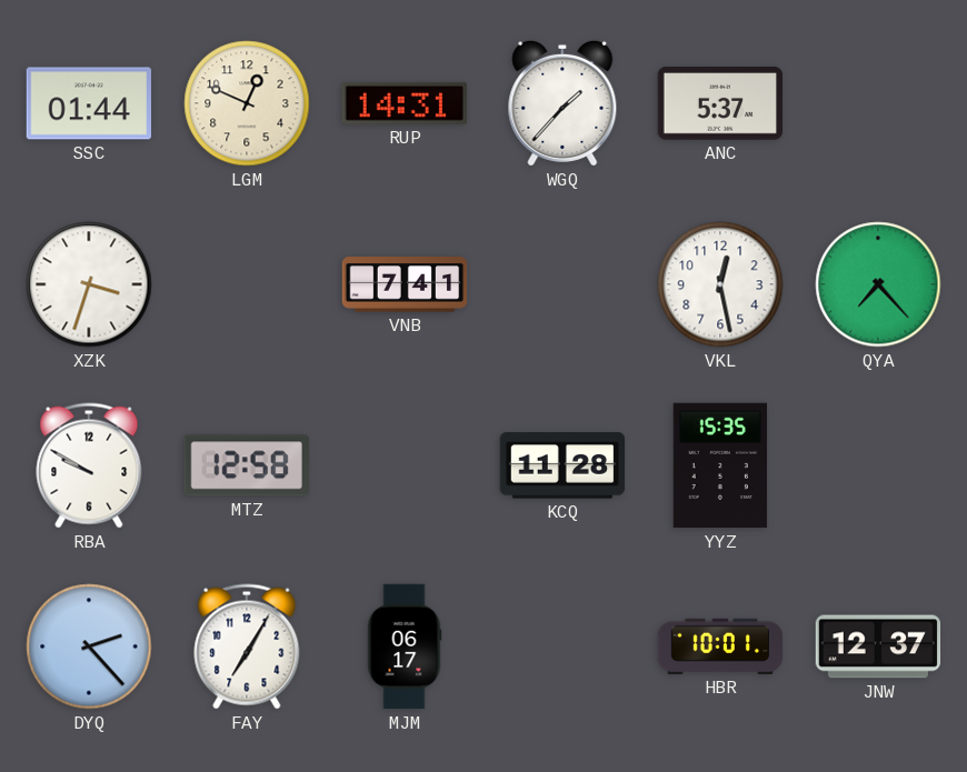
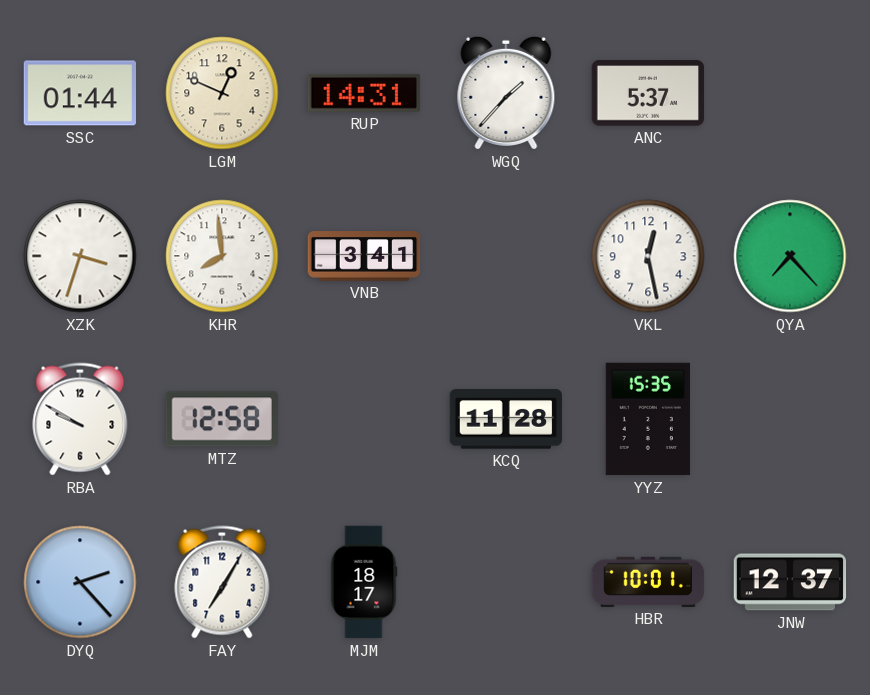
KHR: none -> 7:59 (222, 256)
VNB: 7:41 -> 3:41 (364, 256)
MJM: 06:17 -> 18:17 (364, 582)
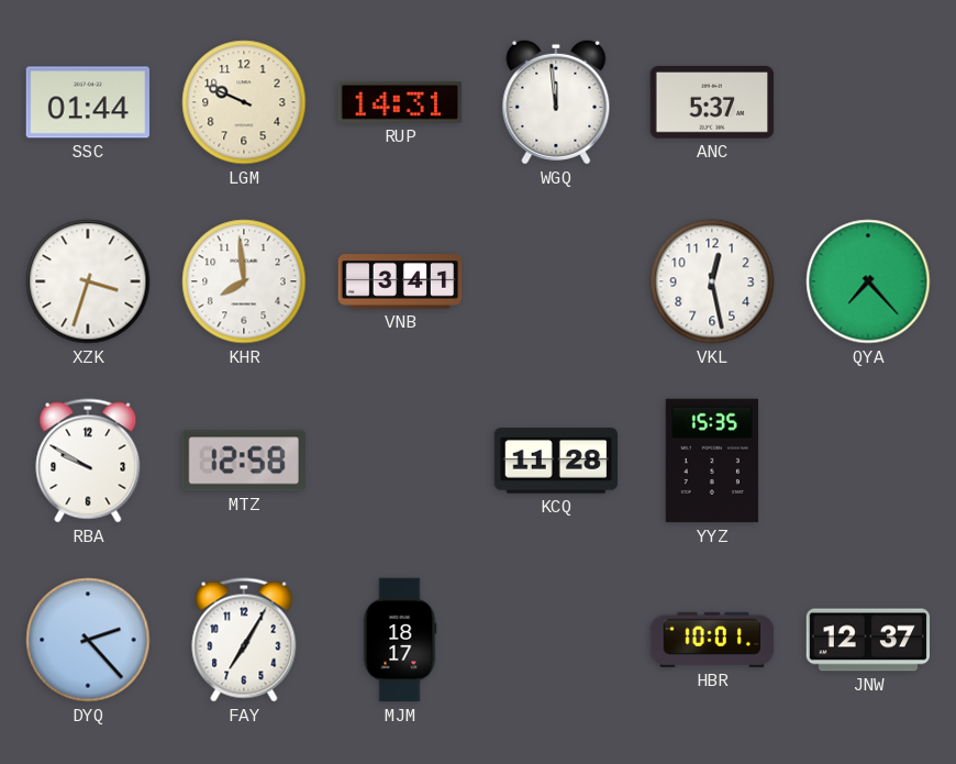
LGM: 12:49 -> 9:49 (244, 102)
WGQ: 1:37 -> 11:59 (556, 102)
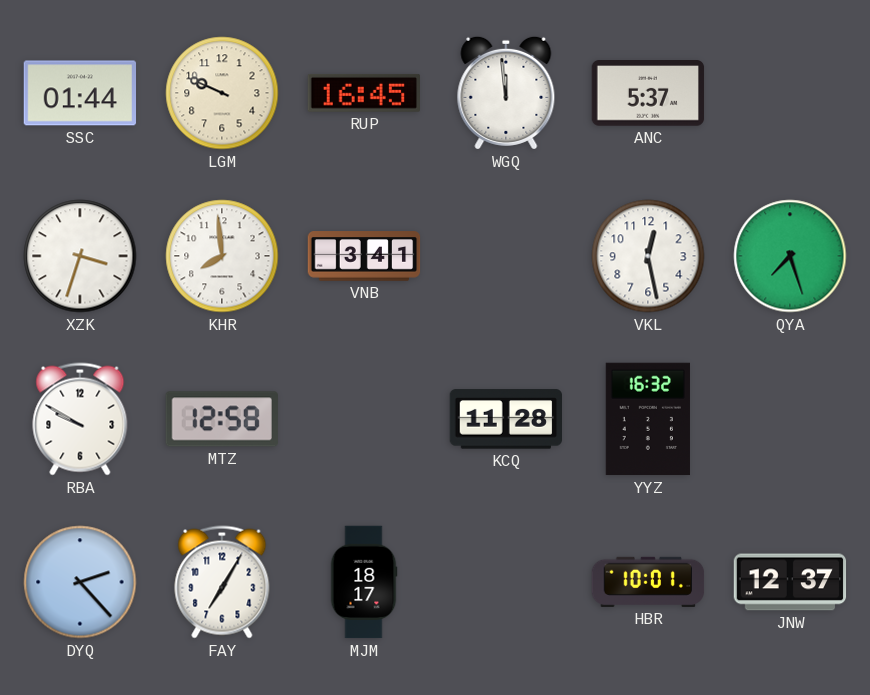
RUP: 14:31 -> 16:45 (363, 93)
QYA: 7:23 -> 7:27 (790, 256)
YYZ: 15:35 -> 16:32 (648, 419)
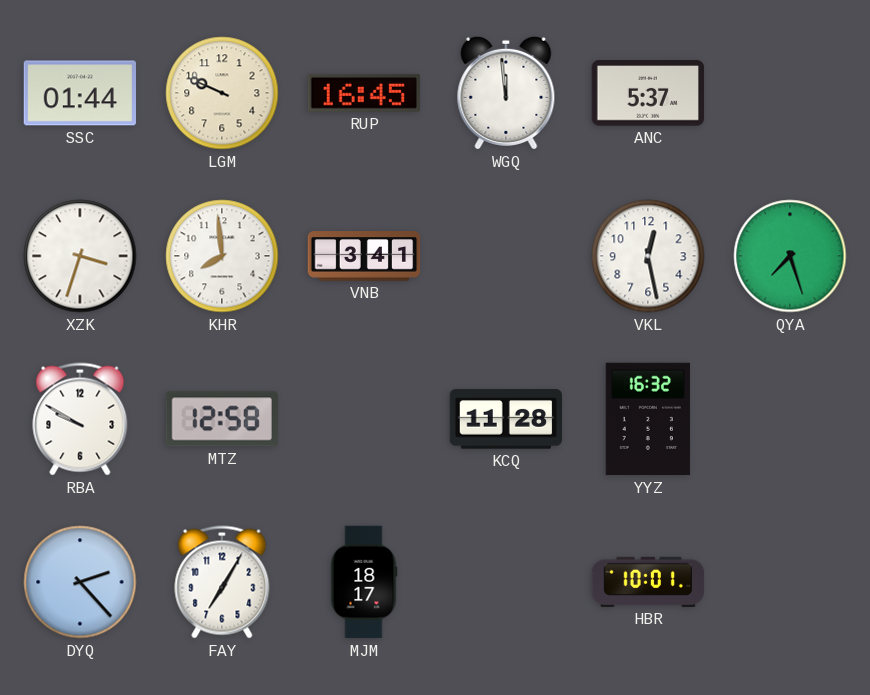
JNW: 12:37 -> none (790, 582)
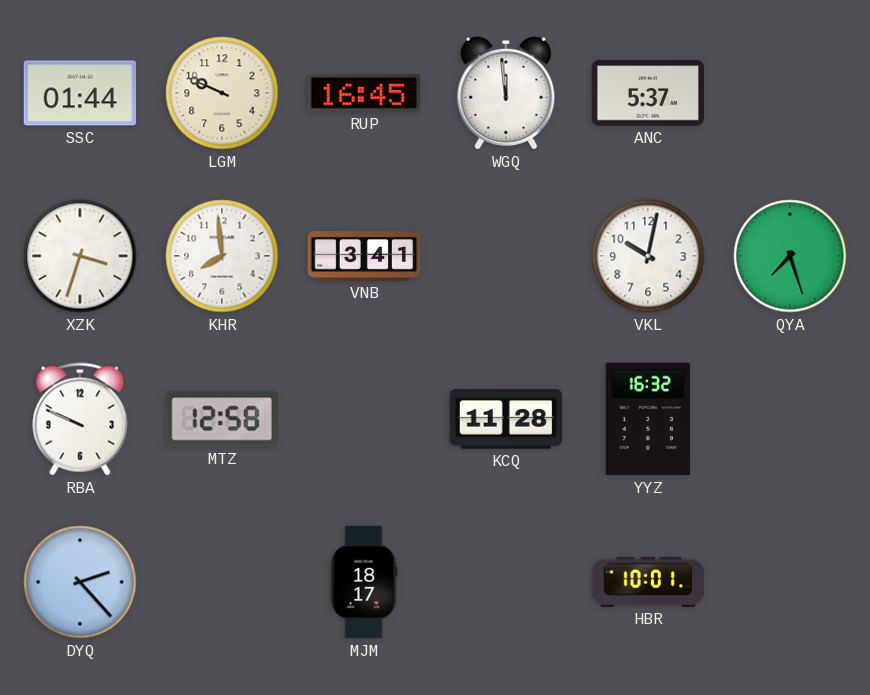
VKL: 12:28 -> 10:02 (648, 256)
RBA: 9:50 -> 9:49 (80, 419)
FAY: 7:05 -> none (222, 582)
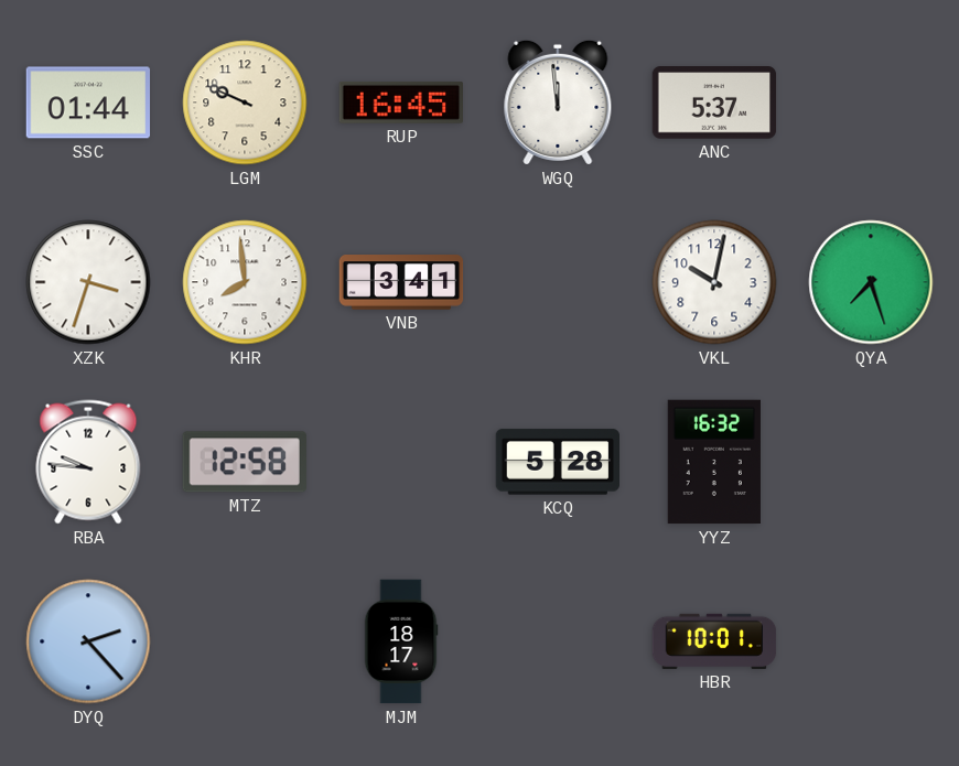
RBA: 9:49 -> 9:46 (88, 462)
KCQ: 11:28 -> 5:28 (557, 462)
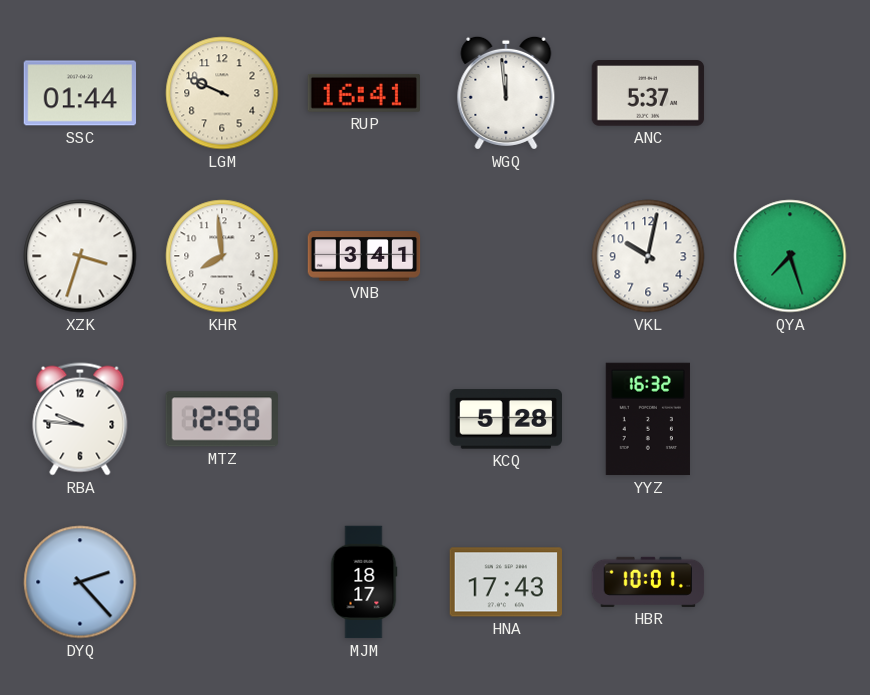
RUP: 16:45 -> 16:41 (363, 93)
HNA: none -> 17:43 (505, 582)
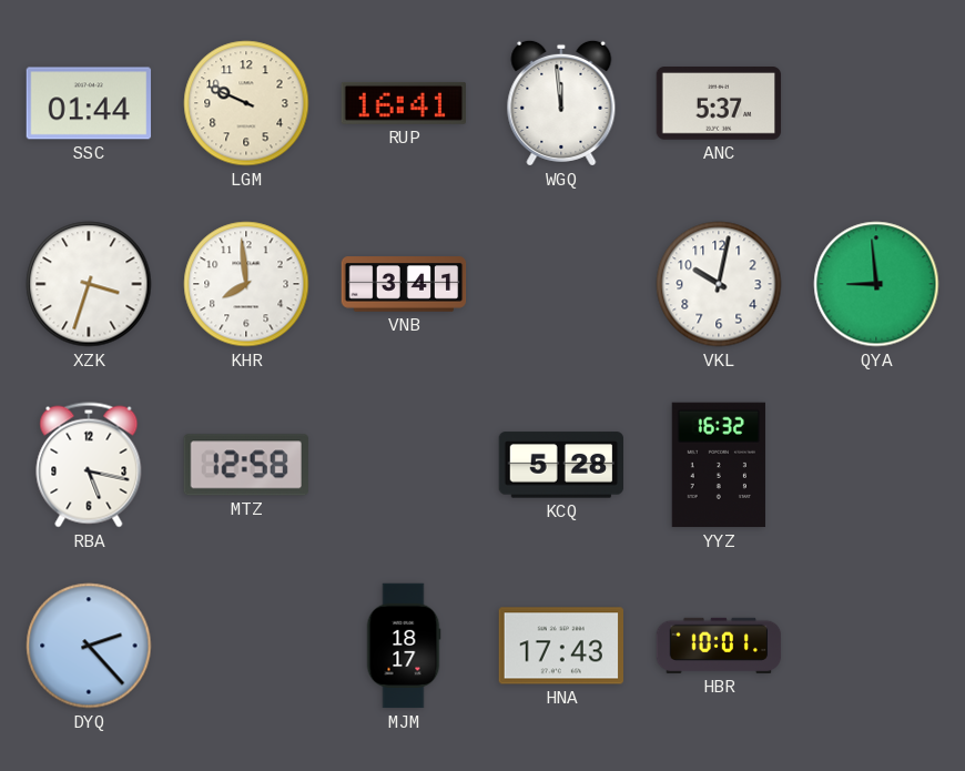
QYA: 7:27 -> 8:59 (876, 284)
RBA: 9:46 -> 5:17 (89, 465)
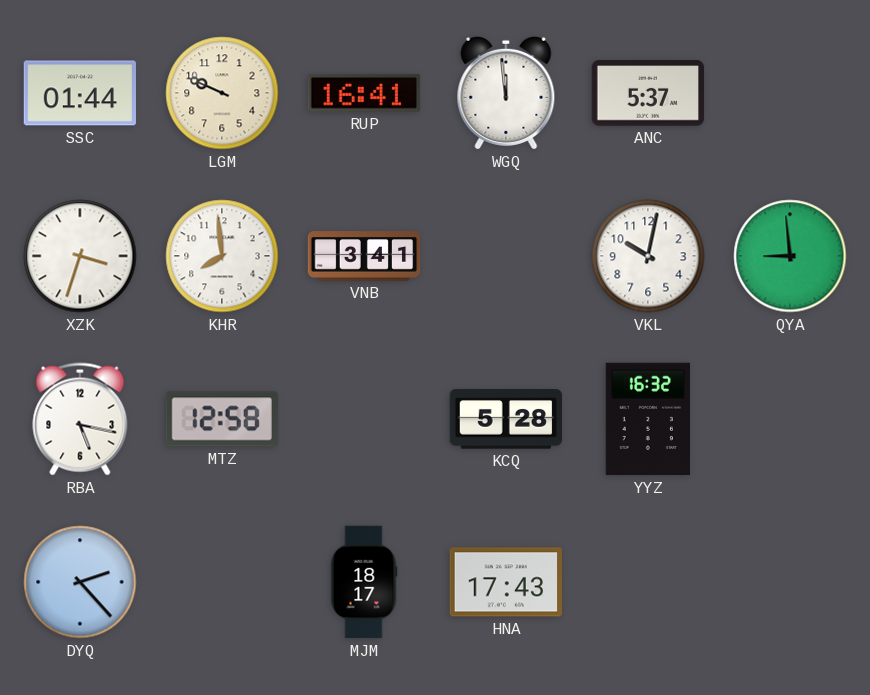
HBR: 10:01 -> none (719, 646)
